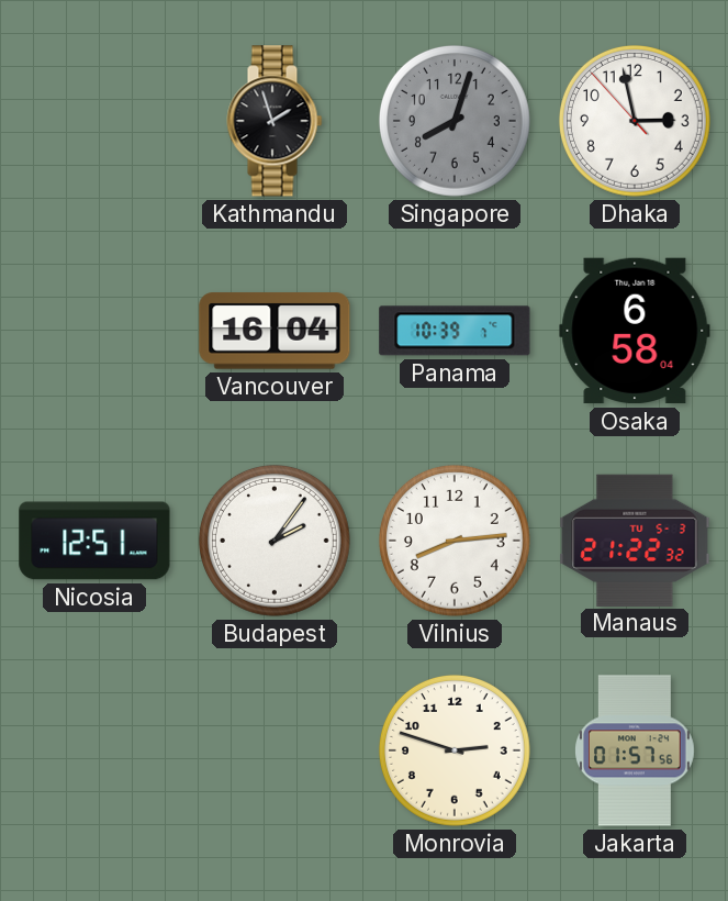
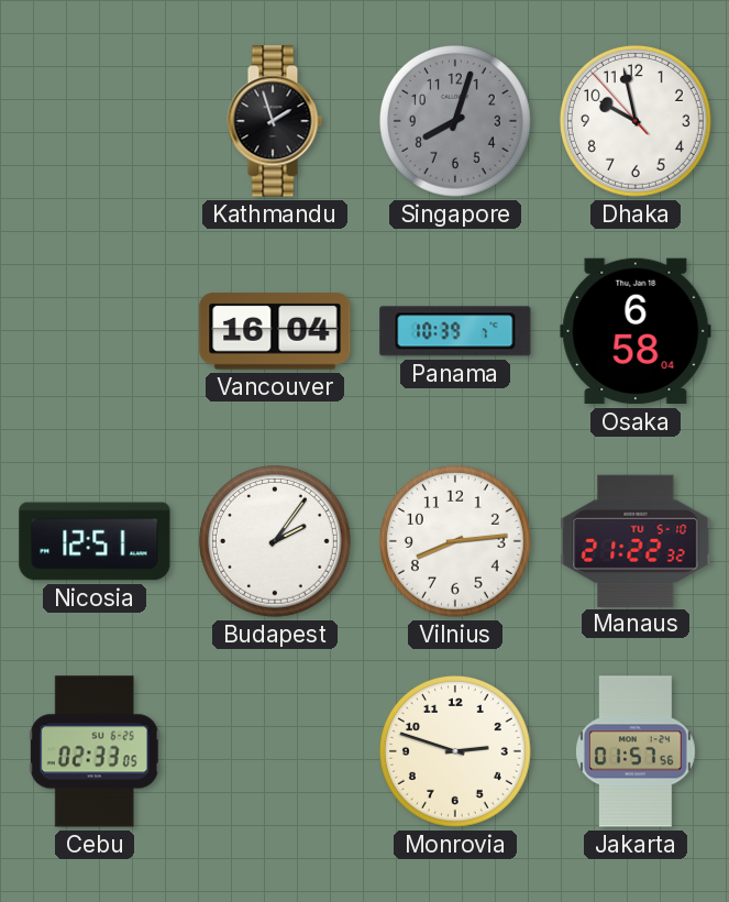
Dhaka: 2:57 -> 9:57 (636, 121)
Manaus date: TU 5-3 -> TU 5-10 (636, 540)
Cebu: none -> 02:33 (95, 751)
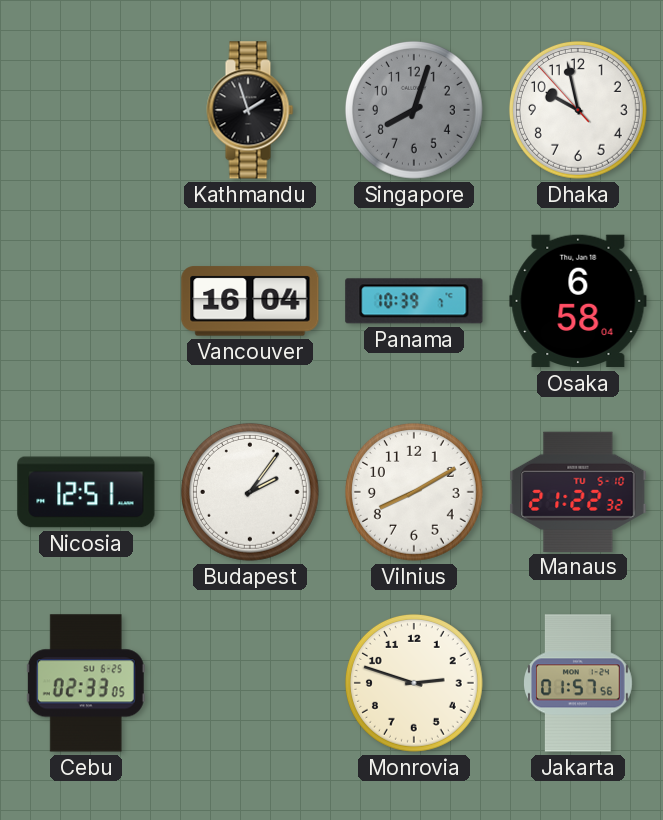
Vilnius: 8:14 -> 8:10 (414, 492)
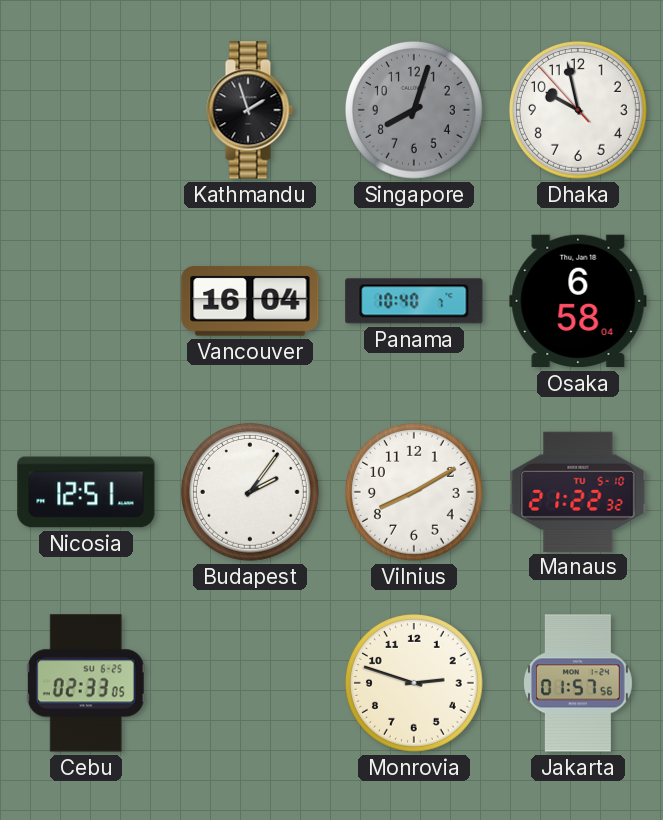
Panama: 10:39 -> 10:40 (414, 301)
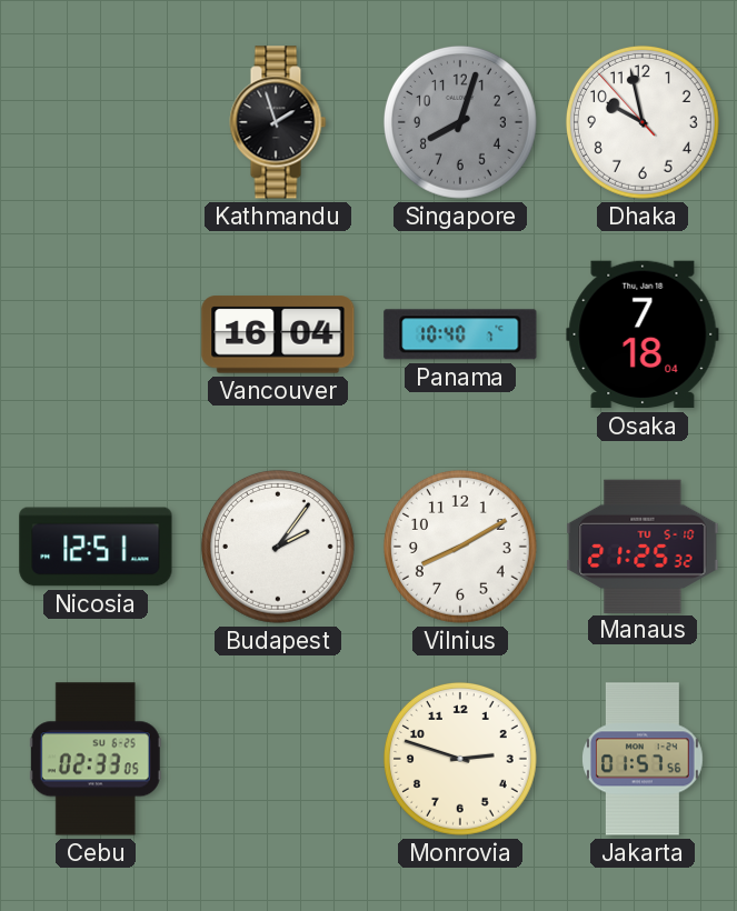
Osaka: 6:58 -> 7:18 (643, 334)
Manaus: 21:22 -> 21:25 (643, 545)
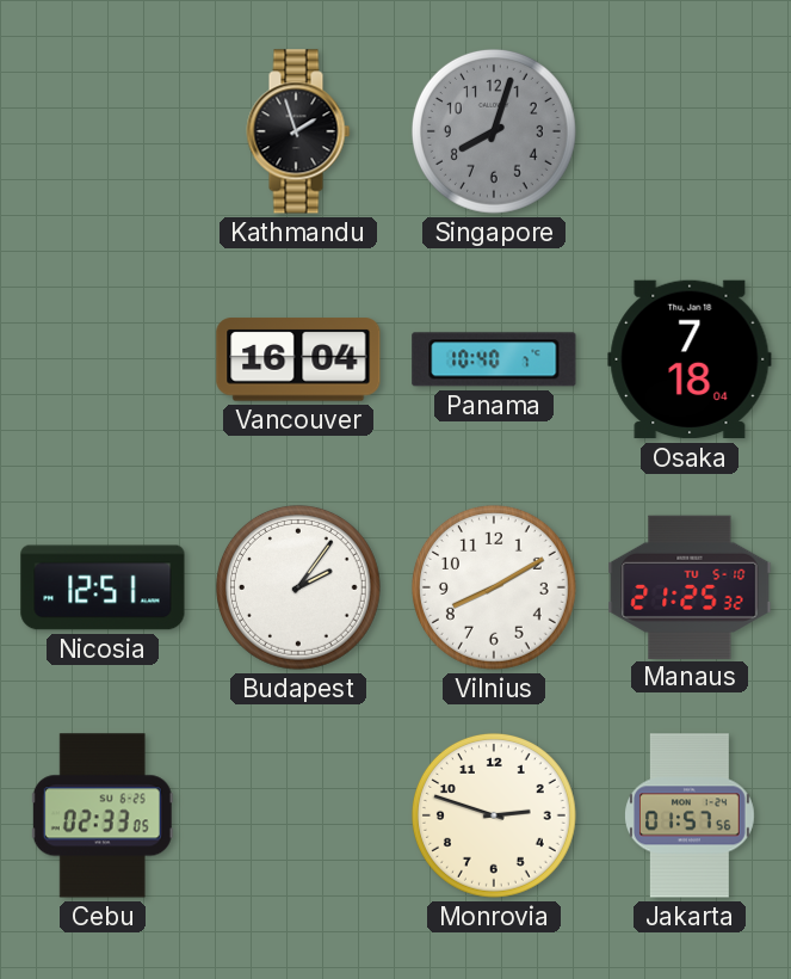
Dhaka: 9:57 -> none (643, 122)
